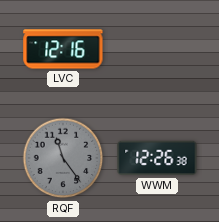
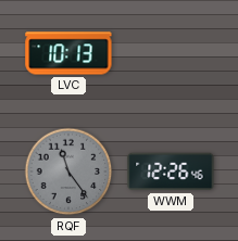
LVC: 12:16 -> 10:13 (68, 53)
WWM: 12:26:38 -> 12:26:46 (171, 172)
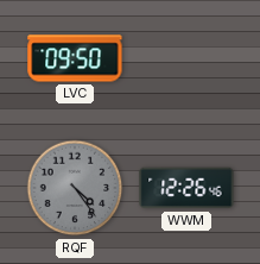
LVC: 10:13 -> 09:50 (75, 58)
RQF: 11:24 -> 4:24 (75, 188)
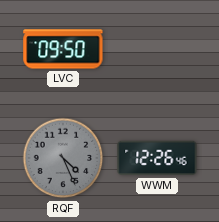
RQF: 4:24 -> 4:26 (63, 158)
